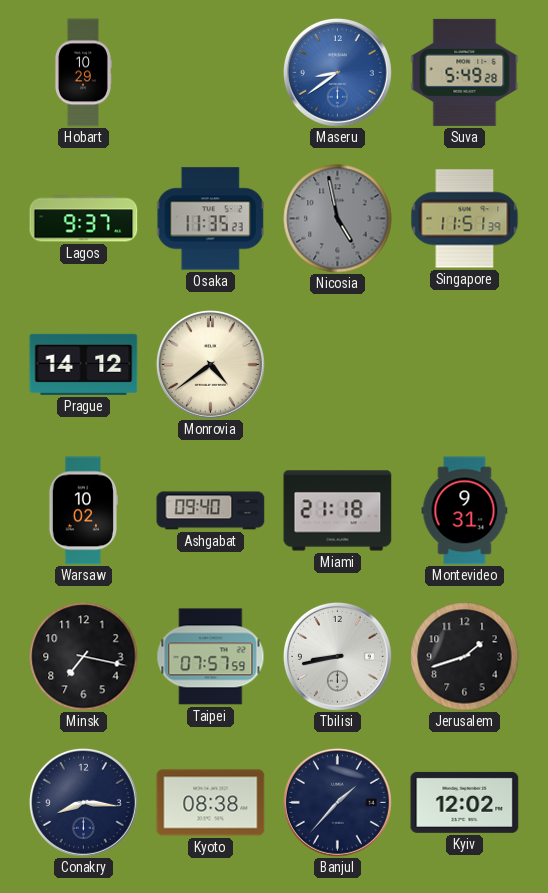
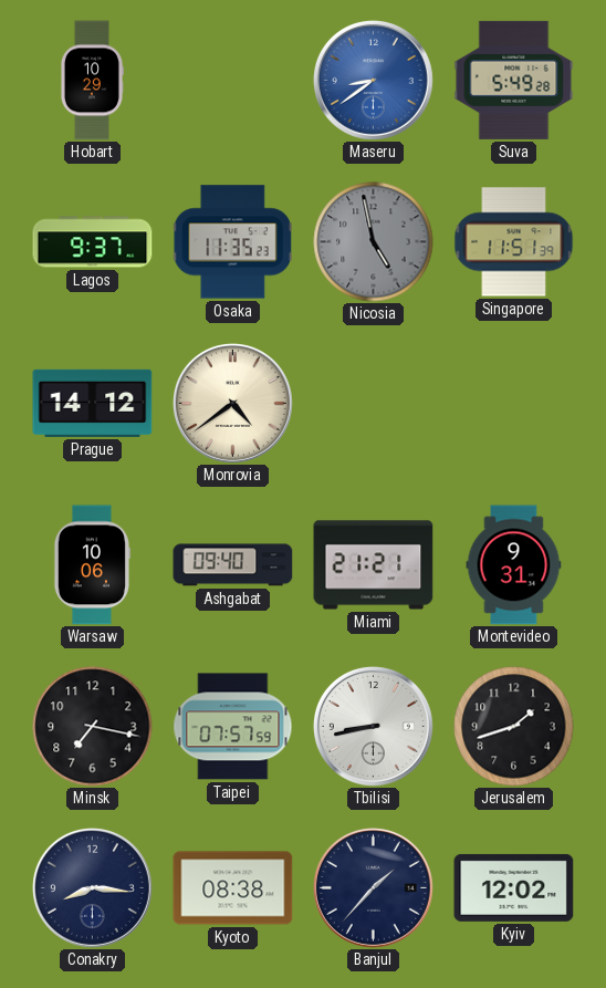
Warsaw: 10:02 -> 10:06 (92, 565)
Miami: 21:18 -> 21:21 (374, 565)
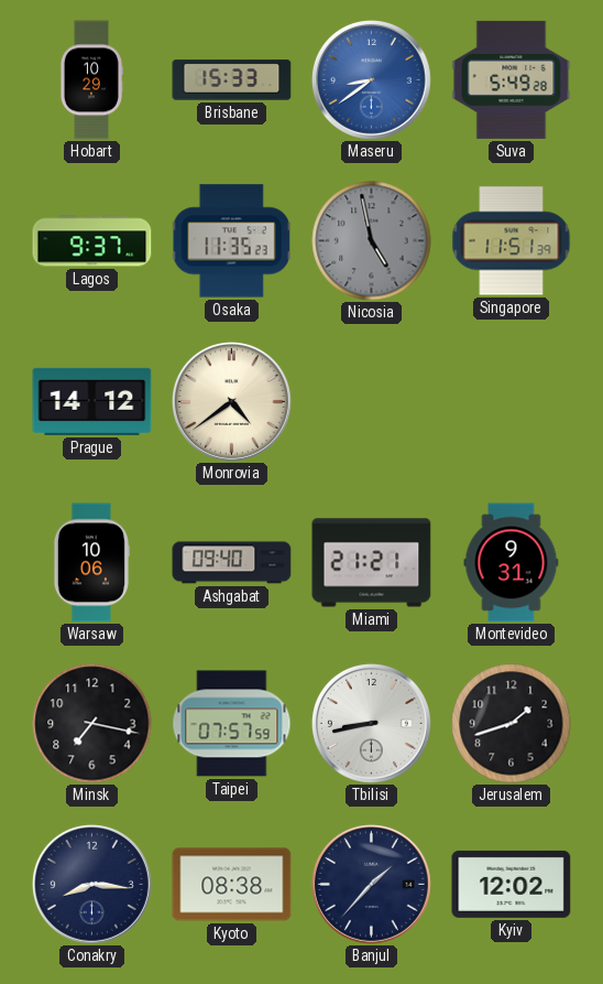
Brisbane: none -> 15:33 (232, 80)
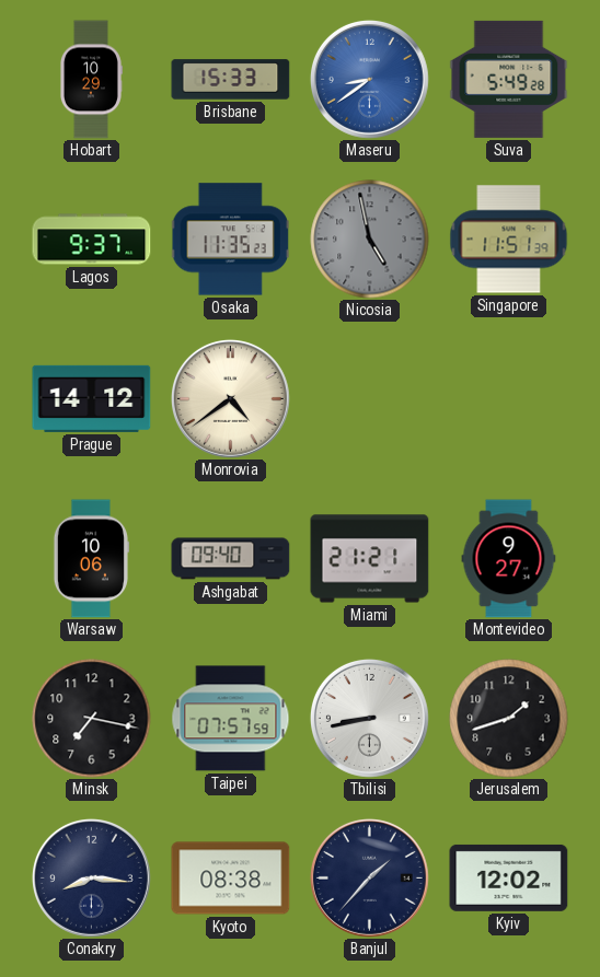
Montevideo: 9:31 -> 9:27 (509, 559)
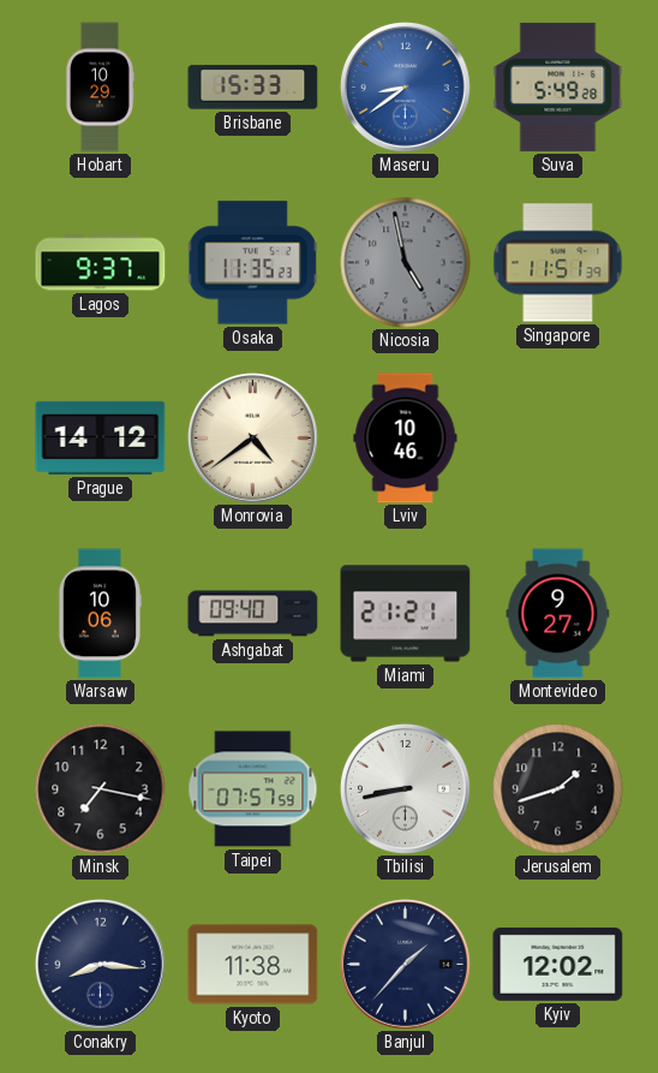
Lviv: none -> 10:46 (406, 439)
Kyoto: 08:38 -> 11:38 (253, 965)
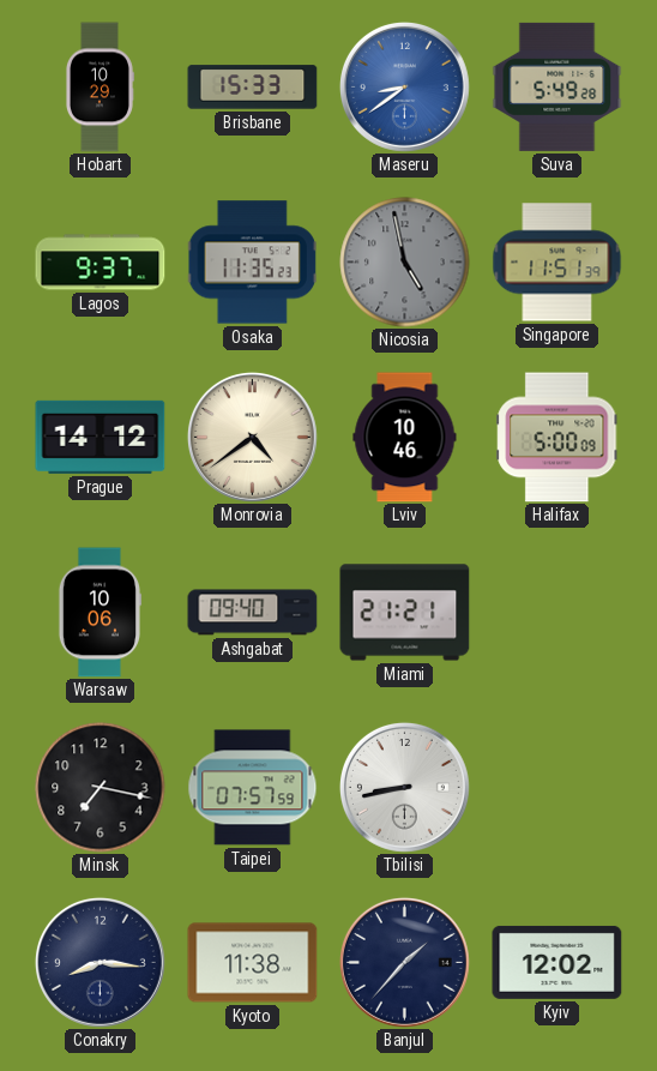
Halifax: none -> 5:00 (557, 438)
Montevideo: 9:27 -> none (558, 614)
Jerusalem: 1:42 -> none (558, 789)
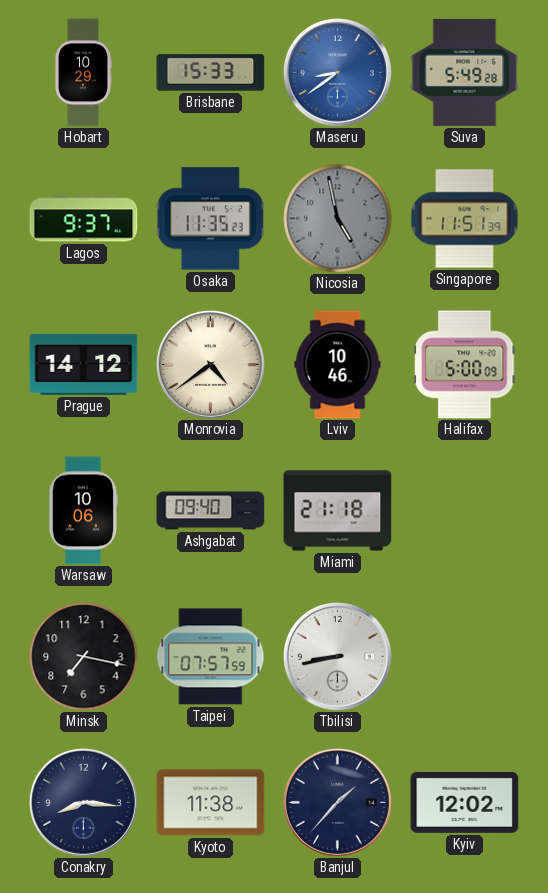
Miami: 21:21 -> 21:18 (338, 511)
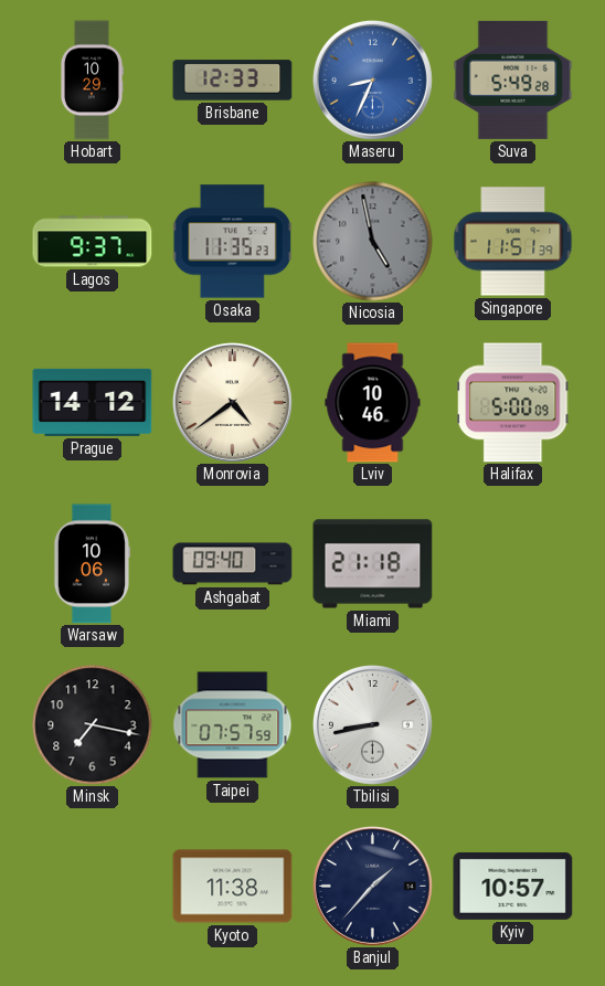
Brisbane: 15:33 -> 12:33 (233, 81)
Maseru: 8:39 -> 8:34 (372, 79)
Conakry: 8:16 -> none (83, 802)
Kyiv: 12:02 -> 10:57 (513, 886)
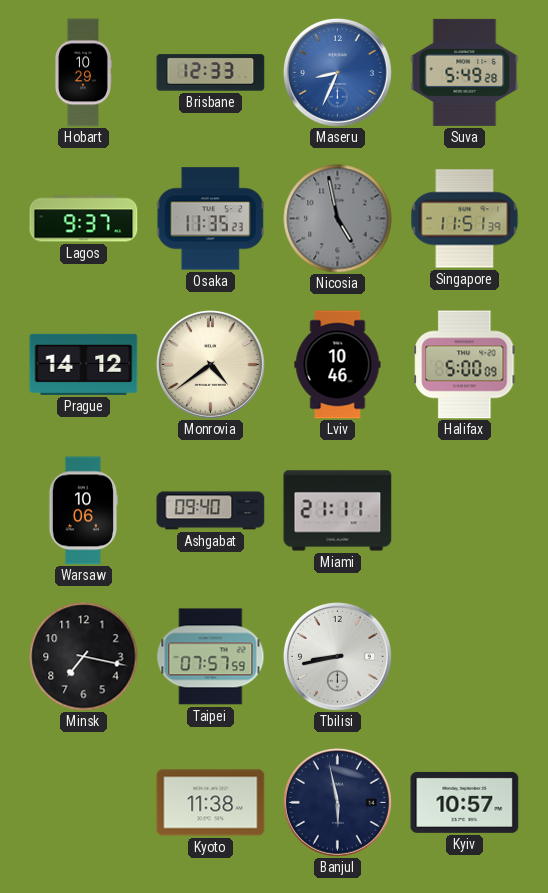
Miami: 21:18 -> 21:11 (338, 511)
Banjul: 1:37 -> 5:58 (337, 802)
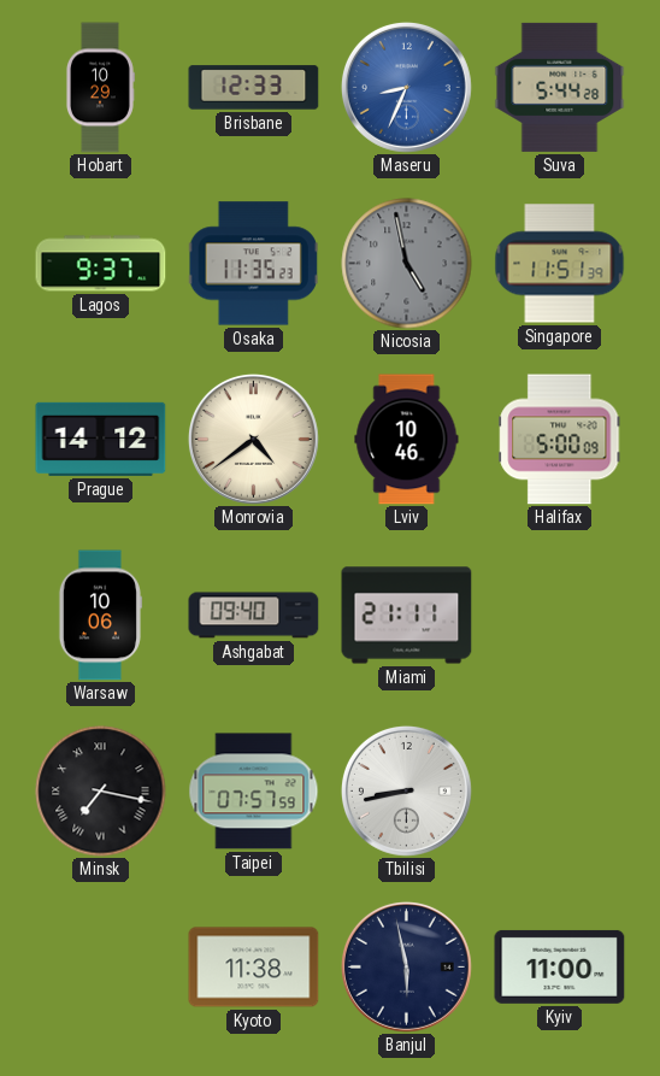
Suva: 5:49 -> 5:44 (560, 87)
Minsk numerals: Arabic -> Roman (101, 792)
Kyiv: 10:57 -> 11:00 (560, 966)
